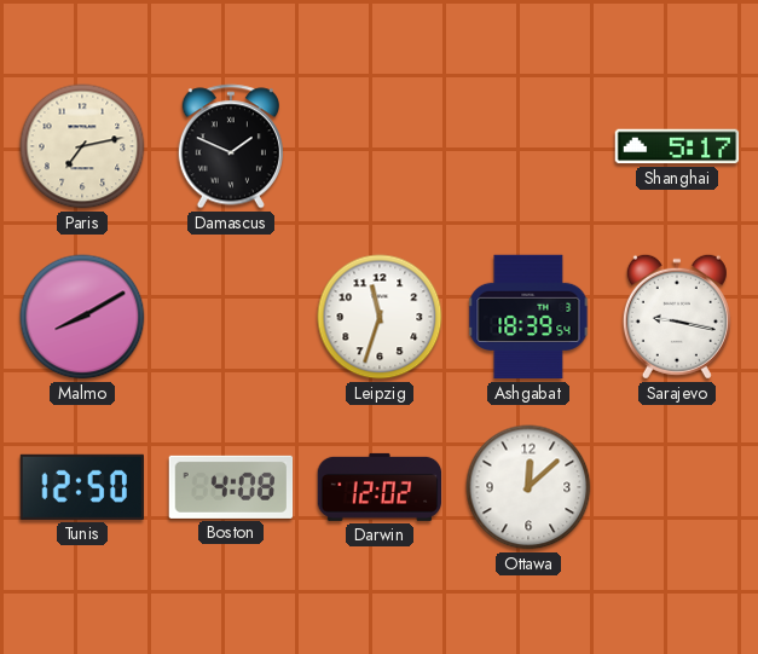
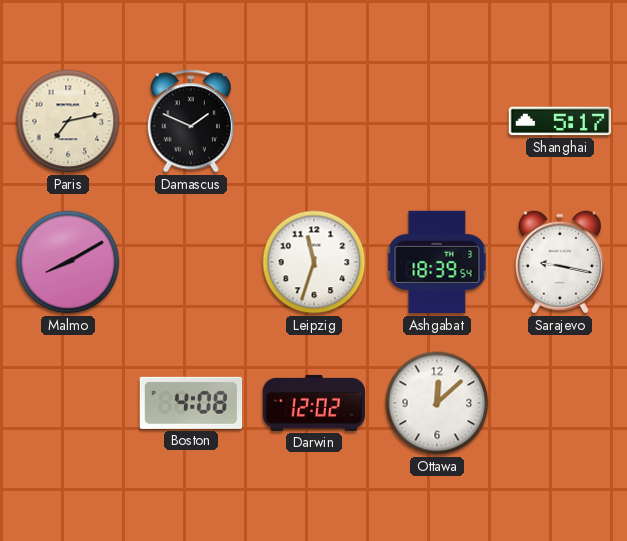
Tunis: 12:50 -> none (82, 487)
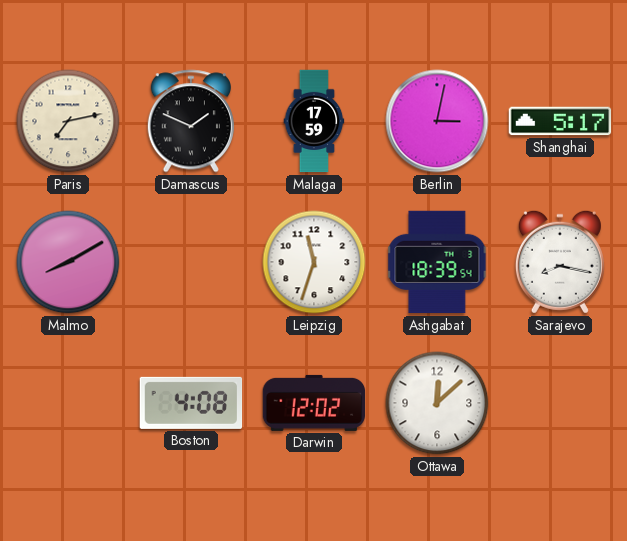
Malaga: none -> 17:59 (314, 121)
Berlin: none -> 3:02 (437, 121)
Sarajevo: 9:17 -> 8:17 (560, 262)
